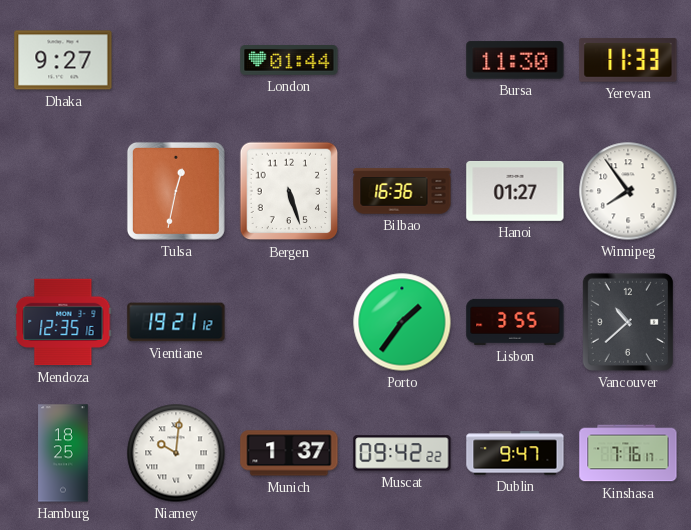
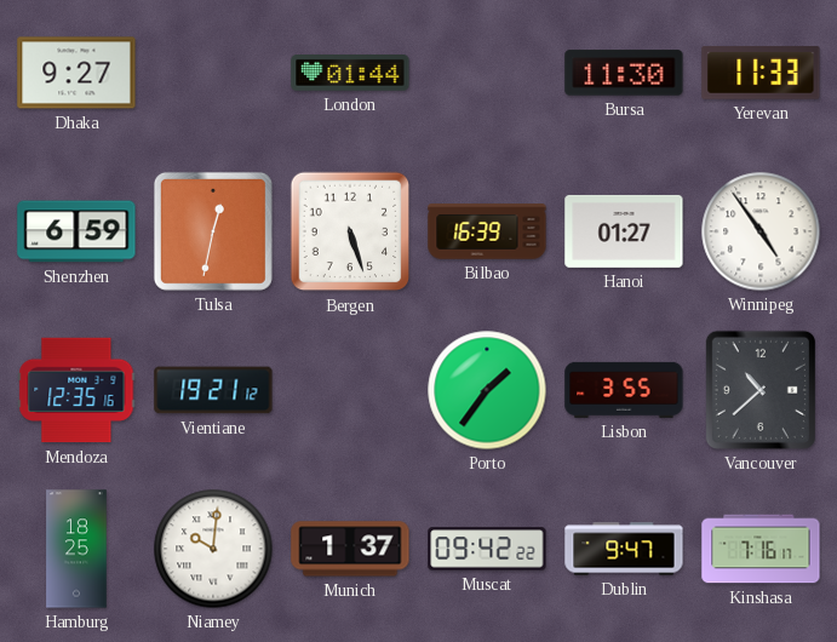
Shenzhen: none -> 6:59 (76, 231)
Bilbao: 16:36 -> 16:39 (487, 231)
Winnipeg: 7:54 -> 4:54 (761, 231)
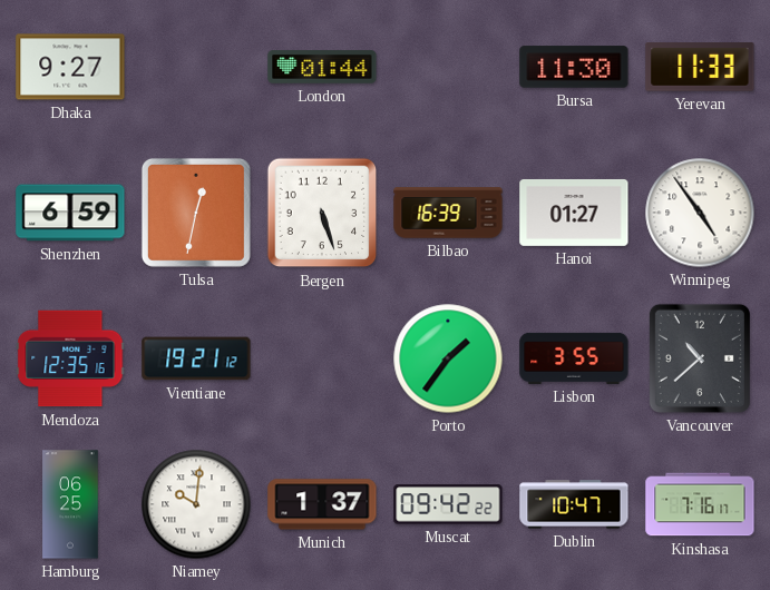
Hamburg: 18:25 -> 06:25 (70, 504)
Dublin: 9:47 -> 10:47 (574, 504)
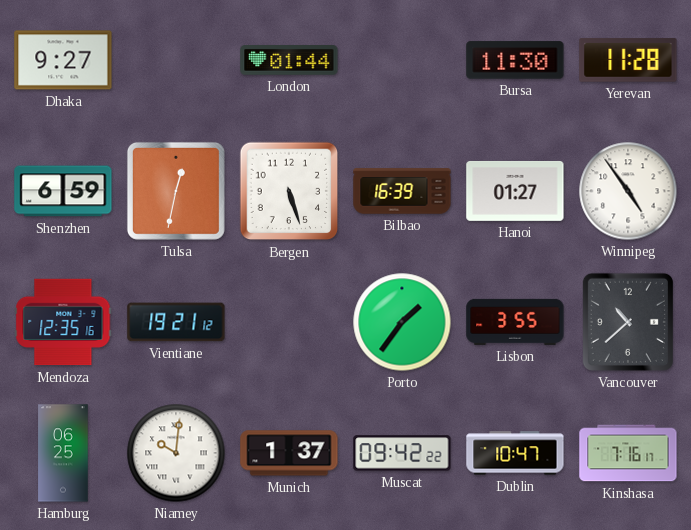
Yerevan: 11:33 -> 11:28 (628, 61)
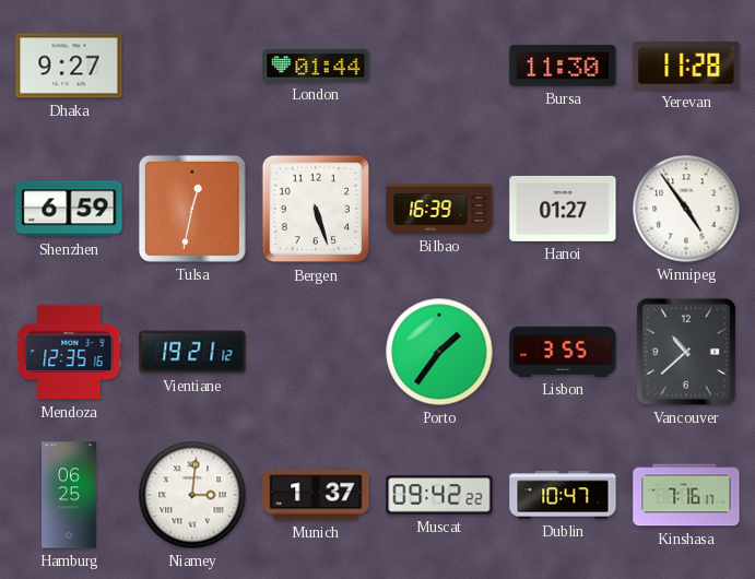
Niamey: 10:01 -> 3:01 (192, 495)
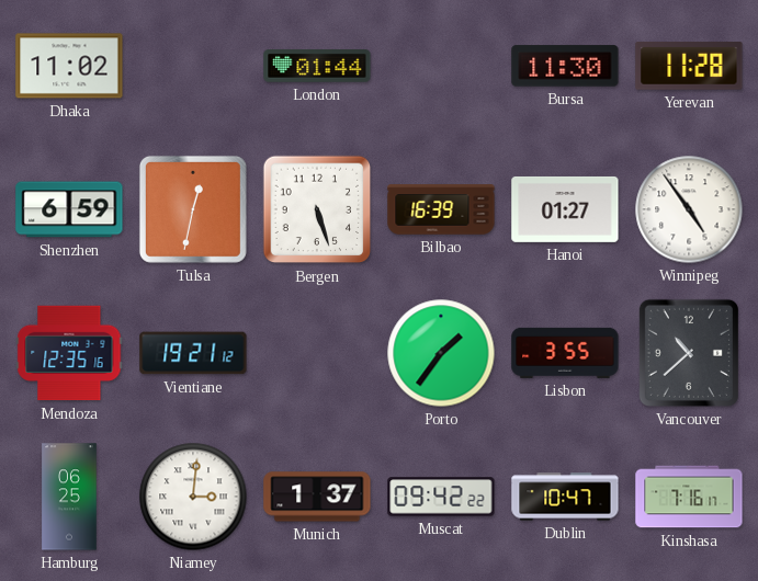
Dhaka: 9:27 -> 11:02 (69, 66)
